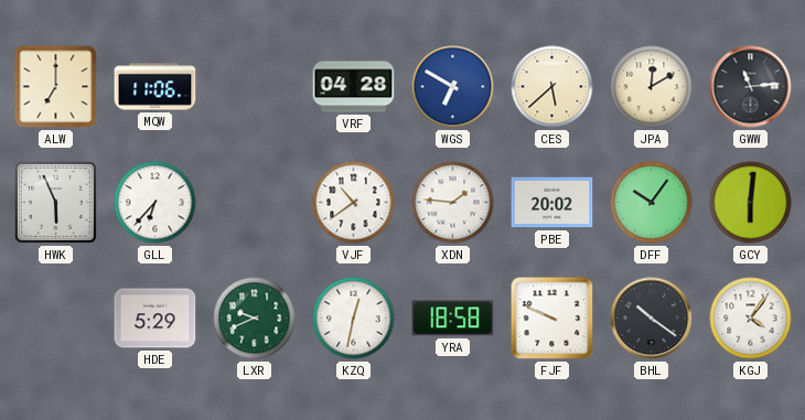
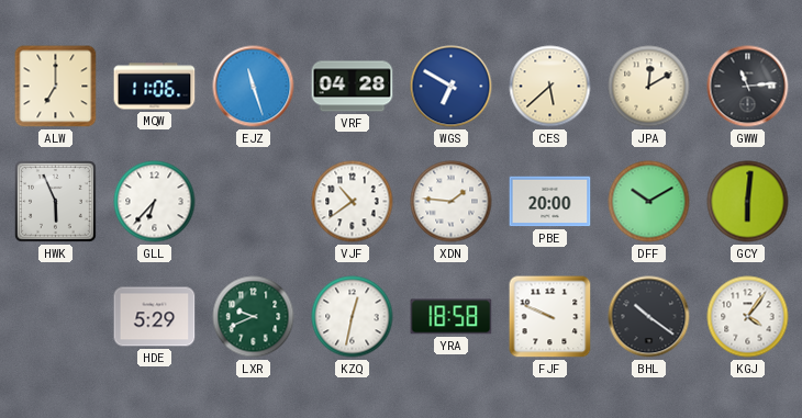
EJZ: none -> 11:27 (254, 87)
PBE: 20:02 -> 20:00 (550, 202)
DFF: 10:06 -> 10:10 (649, 202)
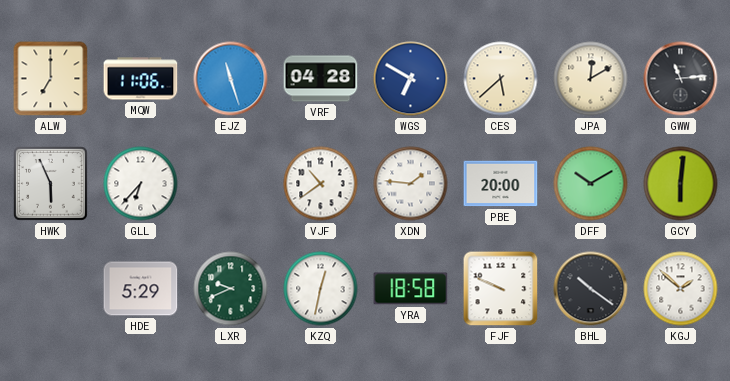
KGJ: 4:06 -> 1:52 (681, 289)
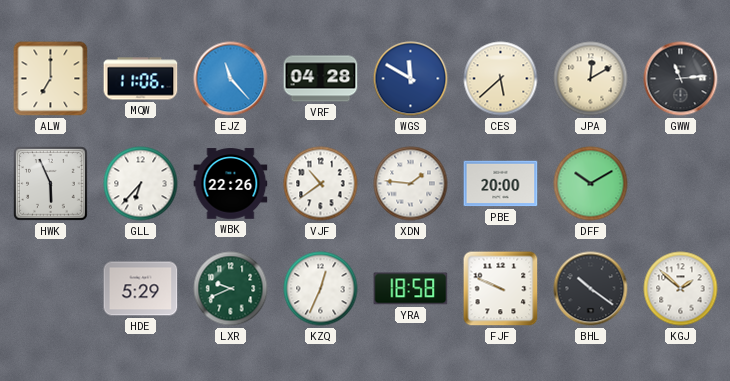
EJZ: 11:27 -> 11:23 (231, 79)
WGS: 6:50 -> 11:50 (411, 79)
WBK: none -> 22:26 (231, 184)
GCY: 6:01 -> none (681, 184)
KZQ: 12:32 -> 12:34 (321, 289)
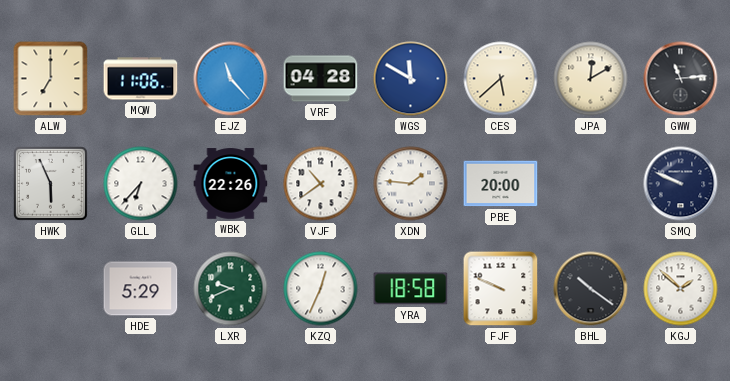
DFF: 10:10 -> none (591, 184)
SMQ: none -> 9:49 (681, 184)
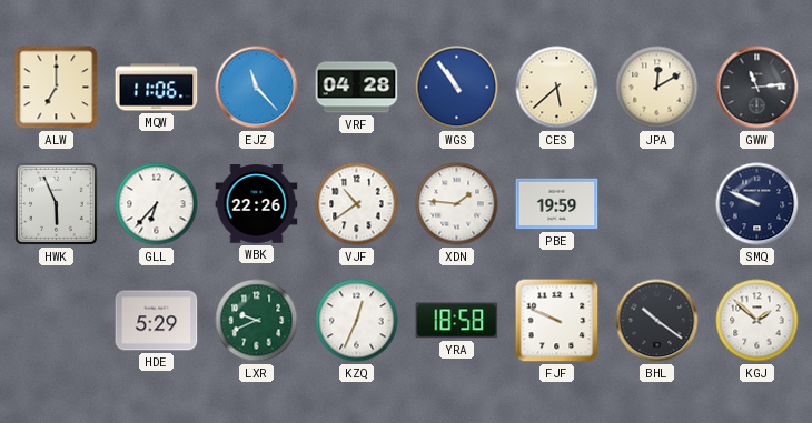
WGS: 11:50 -> 10:54 (457, 88)
PBE: 20:00 -> 19:59 (557, 204)
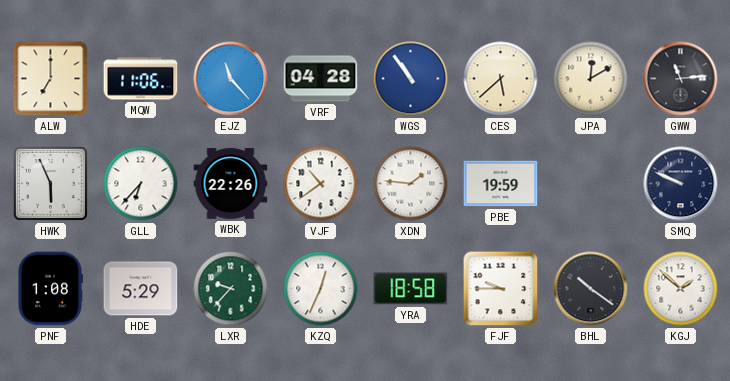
PNF: none -> 1:08 (50, 289)
LXR: 9:41 -> 9:37 (231, 289)
FJF: 9:49 -> 9:45 (501, 289)
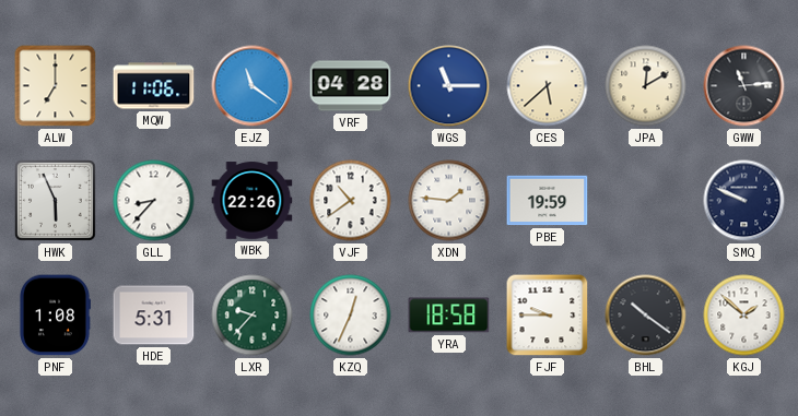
EJZ: 11:23 -> 11:21 (253, 86)
WGS: 10:54 -> 11:15 (449, 86)
GLL: 6:37 -> 8:37 (154, 201)
HDE: 5:29 -> 5:31 (154, 316)
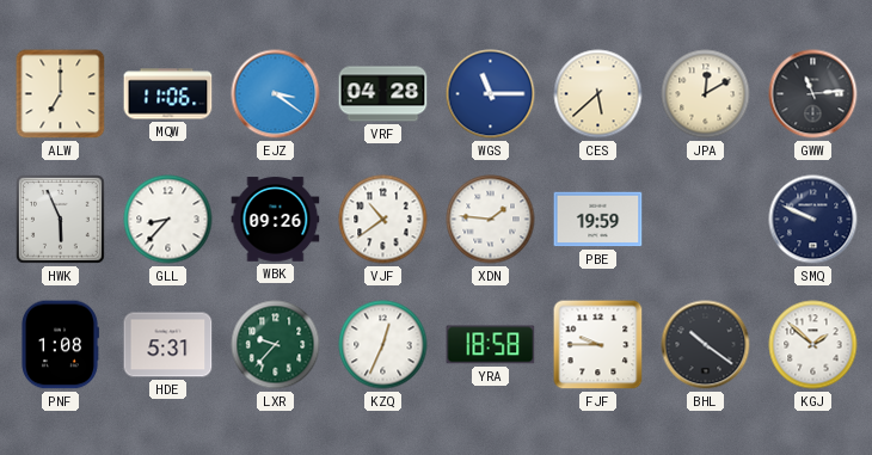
EJZ: 11:21 -> 3:21 (276, 94)
WBK: 22:26 -> 09:26 (276, 220)
